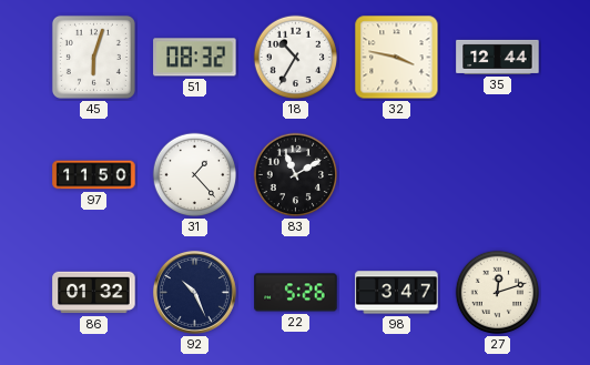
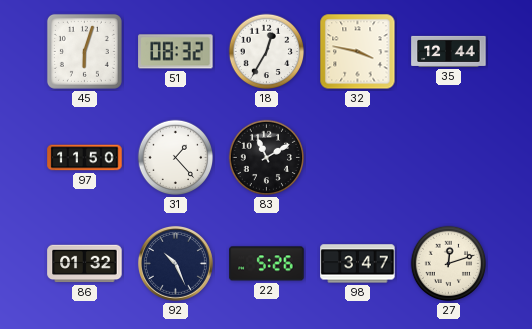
18: 10:35 -> 12:35 (267, 52)
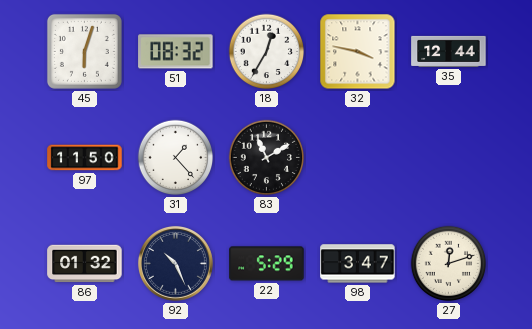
22: 5:26 -> 5:29 (267, 264)
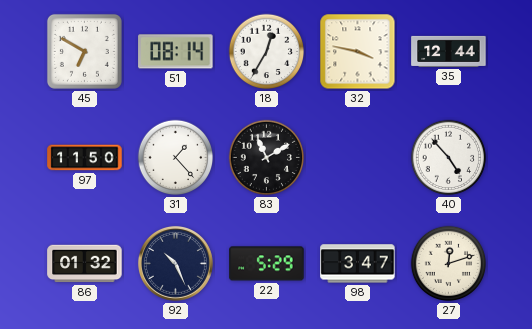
45: 6:03 -> 6:50 (84, 51)
51: 08:32 -> 08:14 (176, 52)
40: none -> 4:53 (449, 158)
